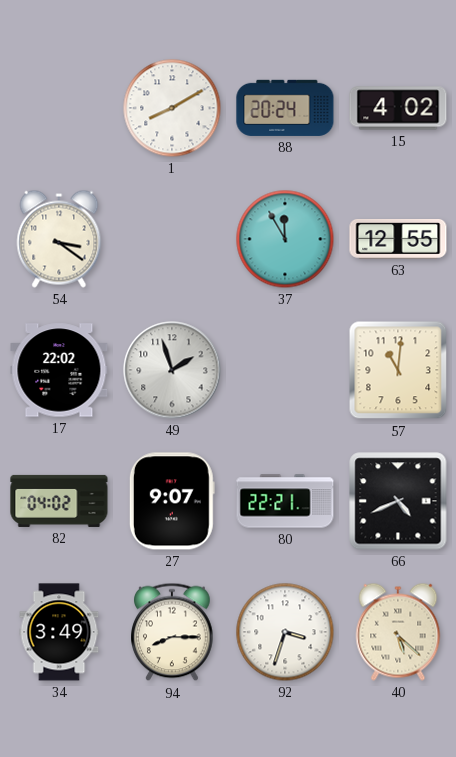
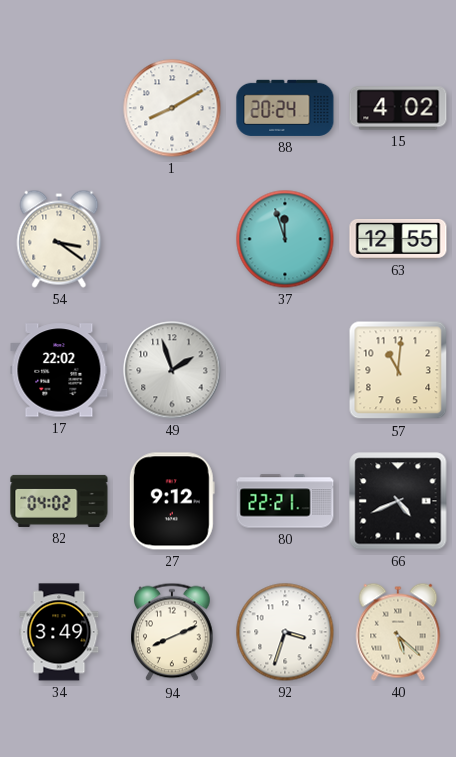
37: 11:55 -> 11:57 (285, 239)
27: 9:07 -> 9:12 (172, 501)
94: 8:15 -> 8:11 (173, 632)
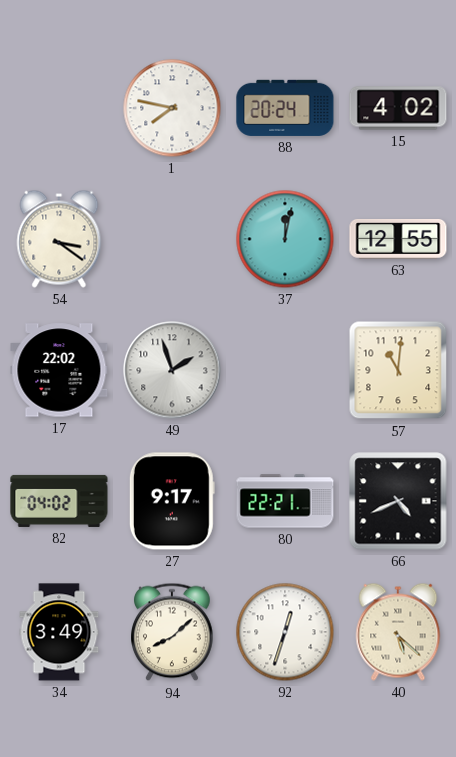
1: 8:10 -> 7:47 (172, 108)
37: 11:57 -> 12:02 (285, 239)
27: 9:12 -> 9:17 (172, 501)
94: 8:11 -> 8:08 (173, 632)
92: 3:33 -> 12:33 (285, 632)
